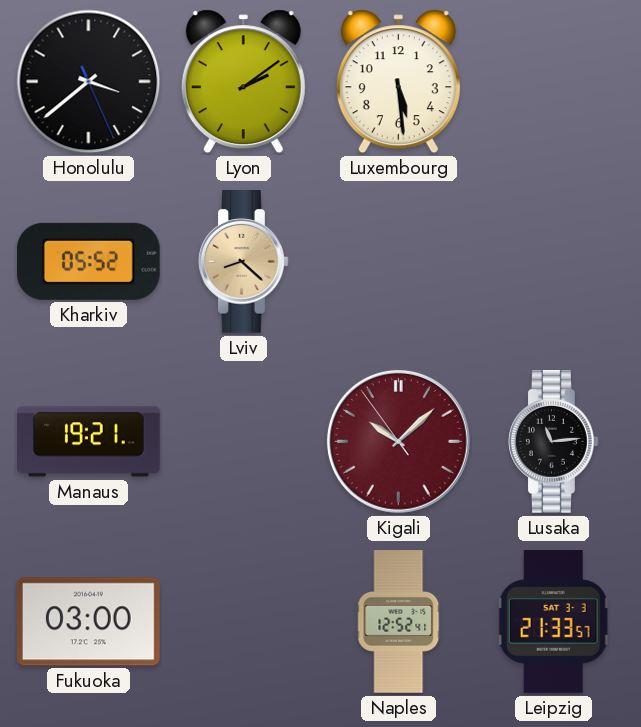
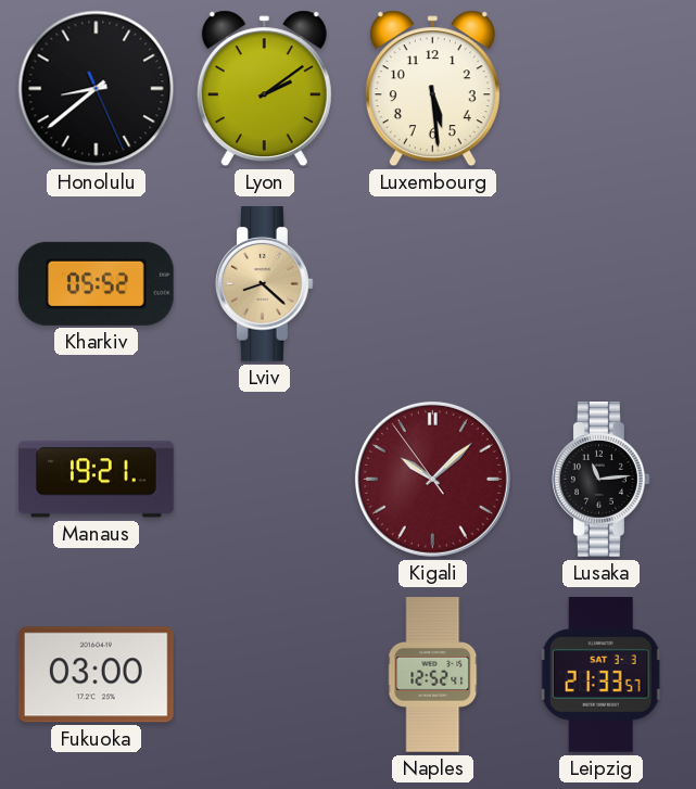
Honolulu: 3:38 -> 8:38 (97, 89)
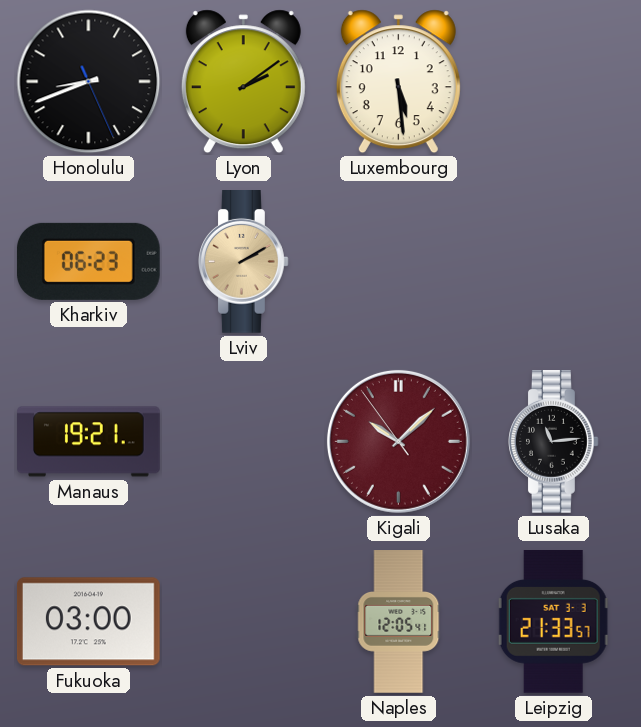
Honolulu: 8:38 -> 8:41 (89, 82)
Kharkiv: 05:52 -> 06:23 (88, 261)
Lviv: 8:22 -> 2:10 (244, 262)
Naples: 12:52 -> 12:05 (399, 622)
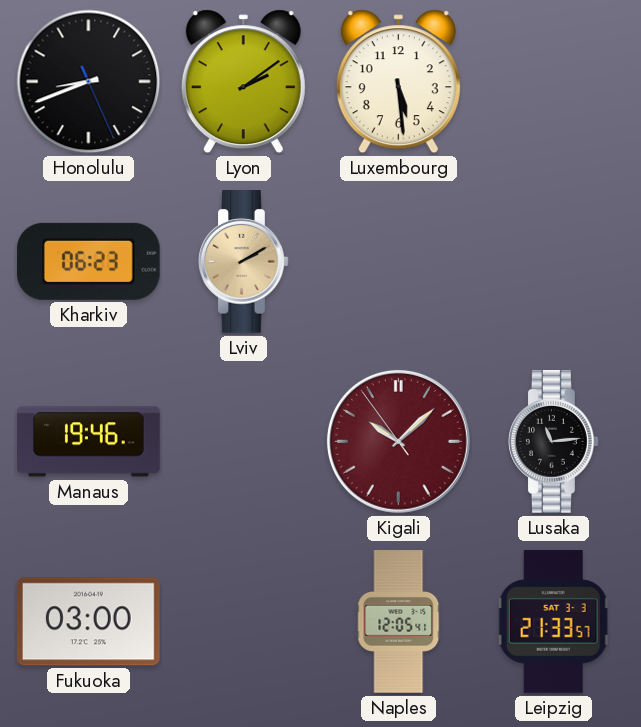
Manaus: 19:21 -> 19:46 (89, 442)
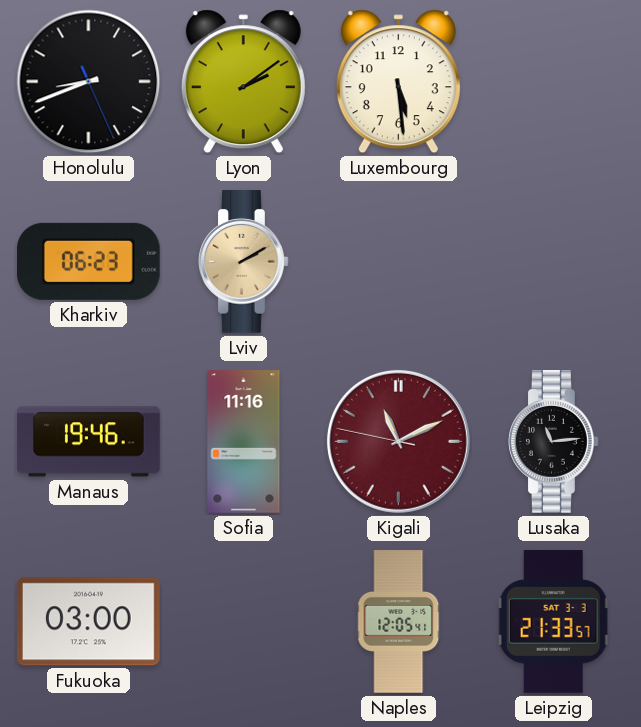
Sofia: none -> 11:16 (244, 442)
Kigali: 10:07 -> 11:10 (398, 441)
